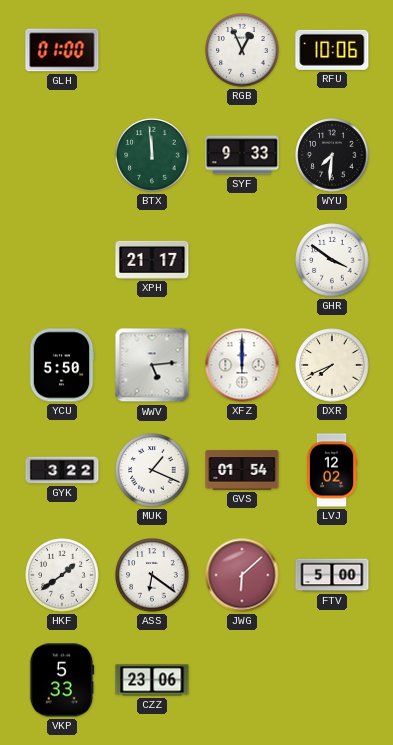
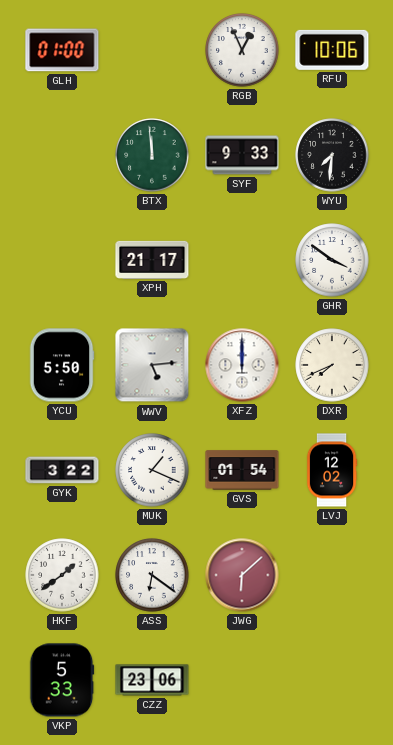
FTV: 5:00 -> none (332, 575)
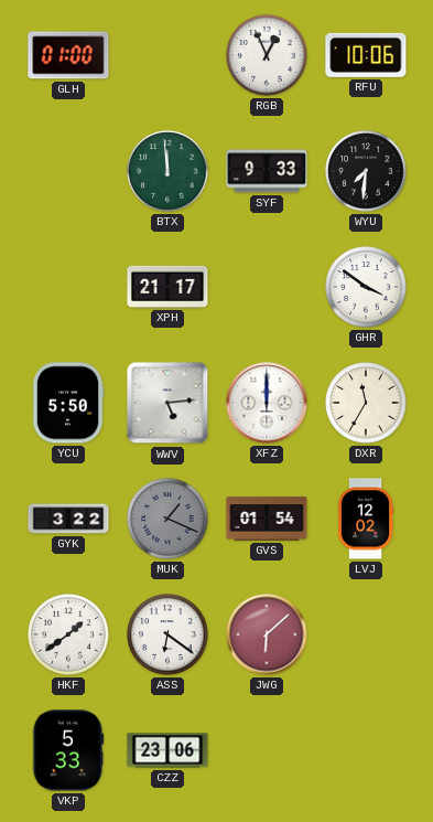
DXR: 7:41 -> 11:35 (366, 403)
MUK dial: white -> grey (167, 519)
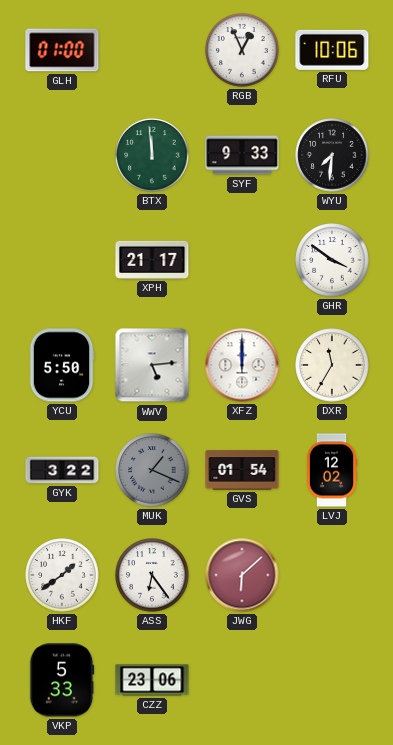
ASS: 6:21 -> 6:24 (152, 575)
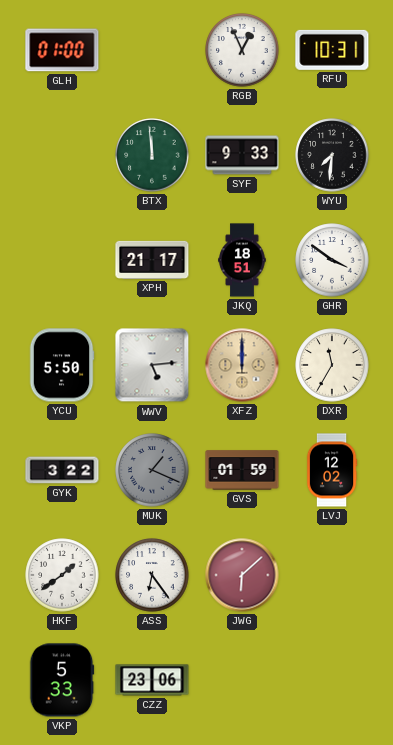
RFU: 10:06 -> 10:31 (332, 50)
JKQ: none -> 18:51 (242, 260)
XFZ dial: white -> champagne (242, 365)
GVS: 01:54 -> 01:59 (242, 470)
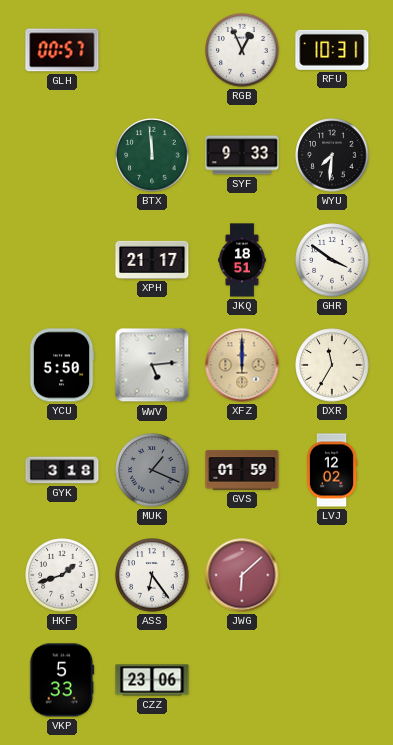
GLH: 01:00 -> 00:57 (62, 50)
GYK: 3:22 -> 3:18 (62, 470)
HKF: 1:39 -> 1:42 (62, 575)
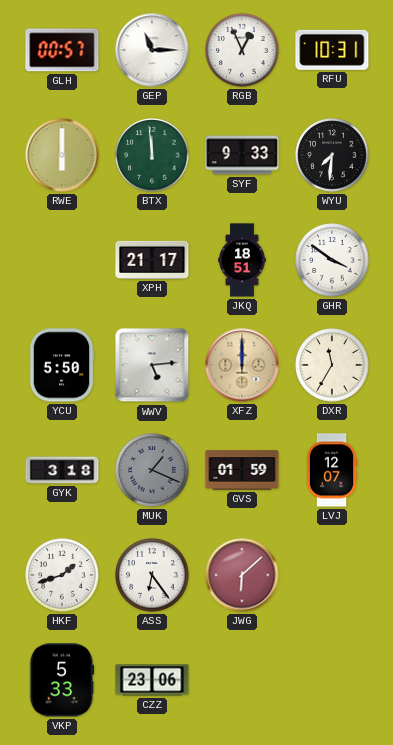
GEP: none -> 11:15 (152, 50)
RWE: none -> 6:00 (62, 155)
LVJ: 12:02 -> 12:07 (332, 470)
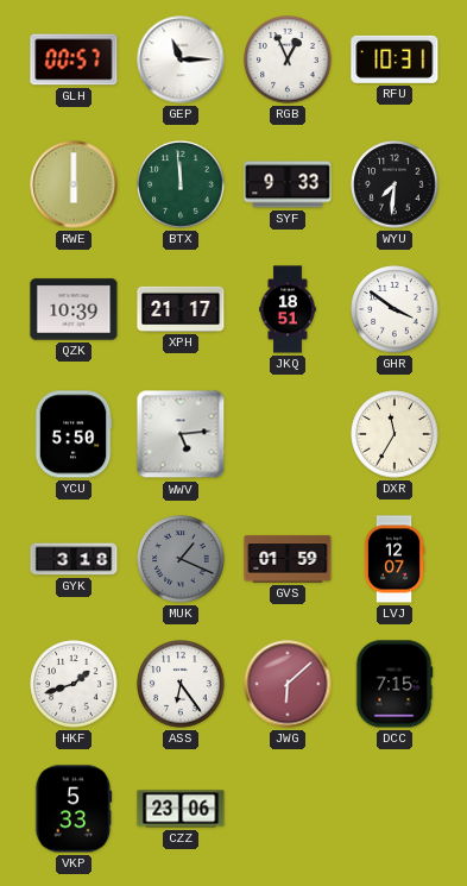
QZK: none -> 10:39 (74, 309)
XFZ: 12:00 -> none (242, 365)
DCC: none -> 7:15 (395, 684)
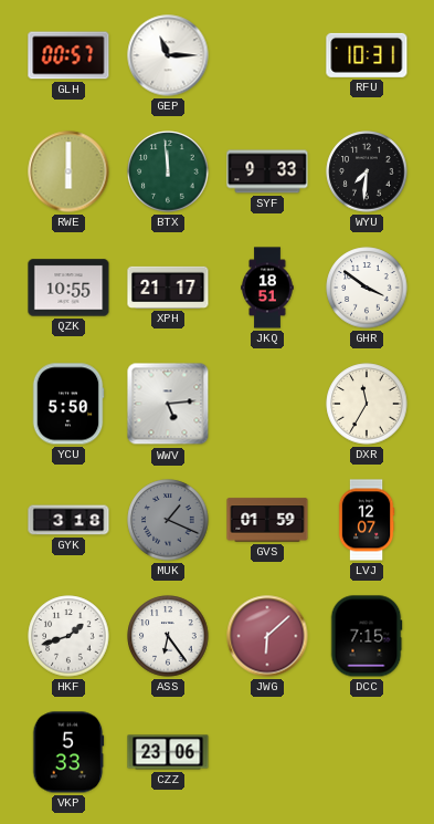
RGB: 12:56 -> none (288, 59)
QZK: 10:39 -> 10:55 (68, 288)
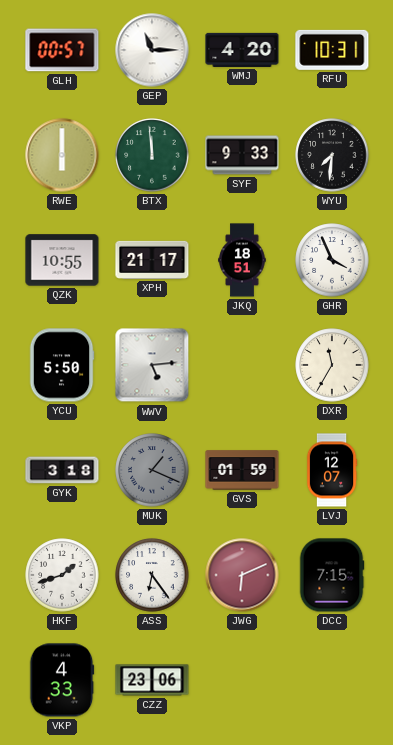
WMJ: none -> 4:20 (242, 50)
GHR: 3:51 -> 3:56 (332, 260)
JWG: 6:08 -> 6:11 (242, 575)
VKP: 5:33 -> 4:33 (62, 680)
